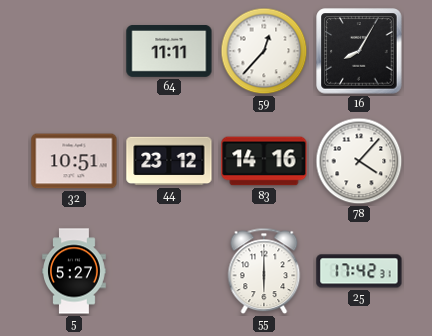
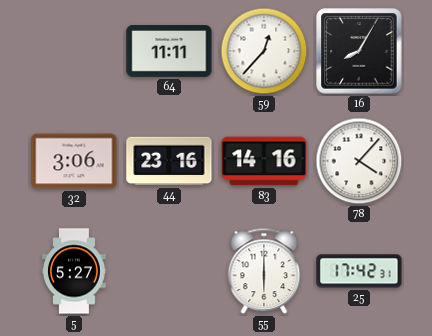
32: 10:51 -> 3:06 (74, 161)
44: 23:12 -> 23:16 (169, 161)
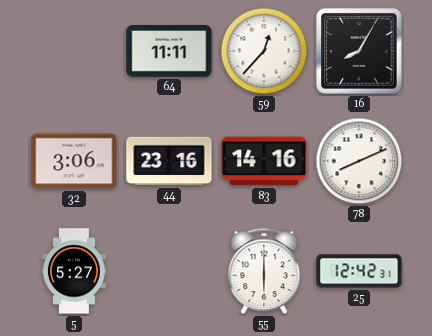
78: 4:07 -> 8:11 (359, 161)
25: 17:42 -> 12:42 (359, 271)
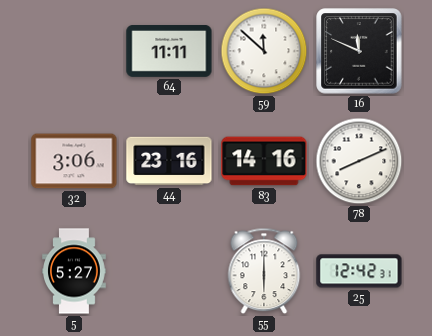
59: 12:37 -> 11:52 (264, 51)
16: 8:05 -> 11:49 (359, 51)
